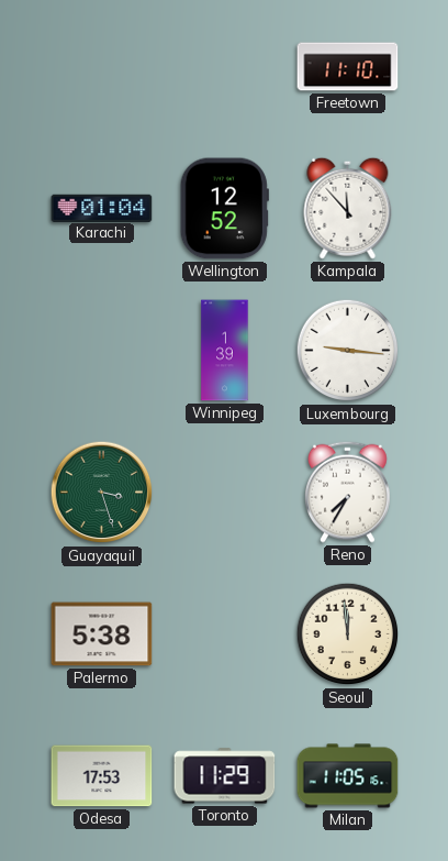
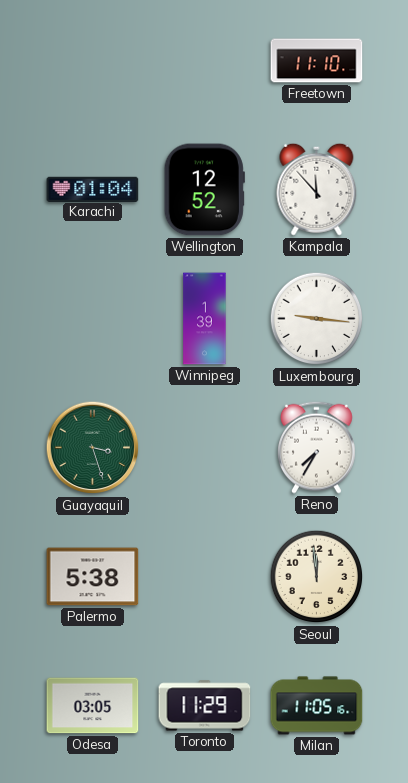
Odesa: 17:53 -> 03:05 (93, 706)
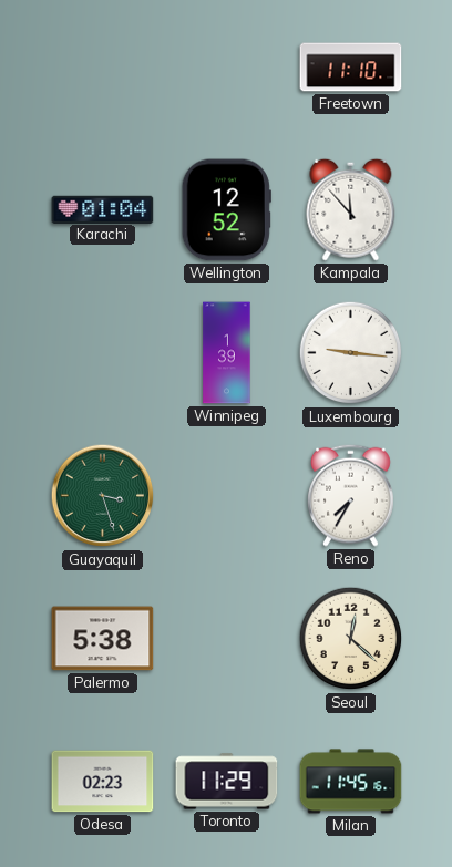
Seoul: 11:59 -> 12:22 (351, 639)
Odesa: 03:05 -> 02:23 (103, 782)
Milan: 11:05 -> 11:45 (351, 782)
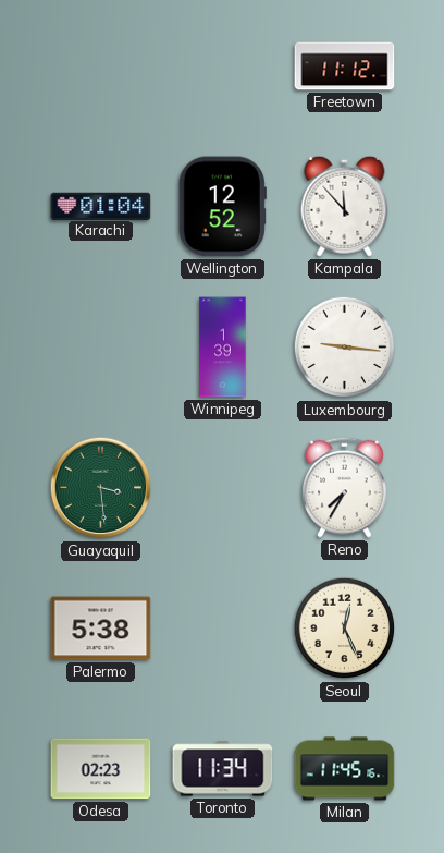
Freetown: 11:10 -> 11:12 (345, 66)
Guayaquil: 3:27 -> 3:29 (101, 488)
Seoul: 12:22 -> 12:26 (345, 629)
Toronto: 11:29 -> 11:34 (223, 769)
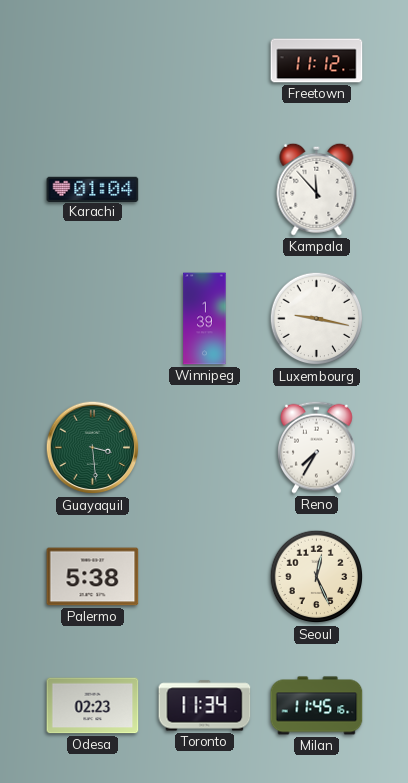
Wellington: 12:52 -> none (222, 207)
Luxembourg: 9:16 -> 9:17 (317, 319)
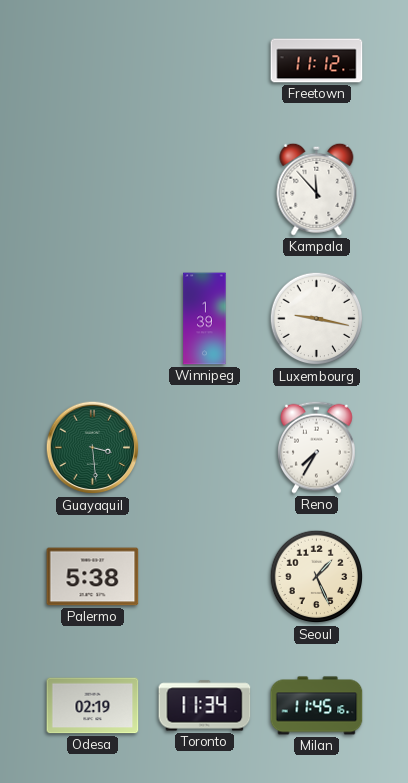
Karachi: 01:04 -> none (93, 189)
Seoul: 12:26 -> 1:26 (317, 577)
Odesa: 02:23 -> 02:19 (93, 706)
